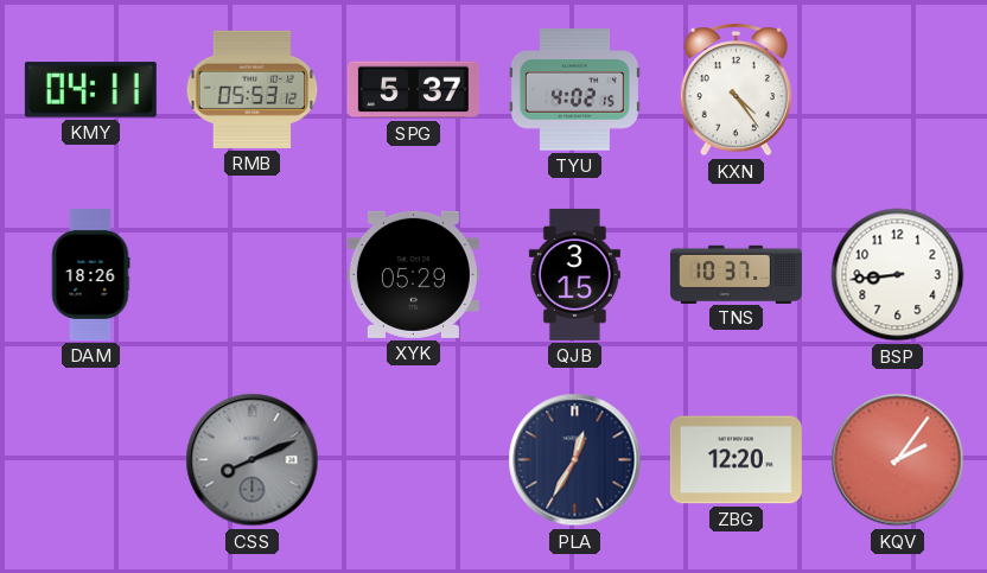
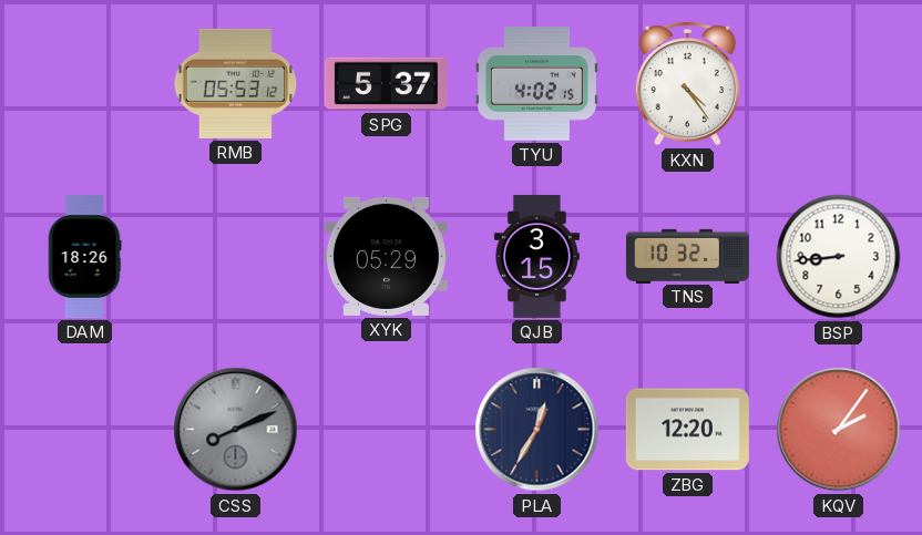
KMY: 04:11 -> none (90, 90)
TNS: 10:37 -> 10:32 (687, 256)
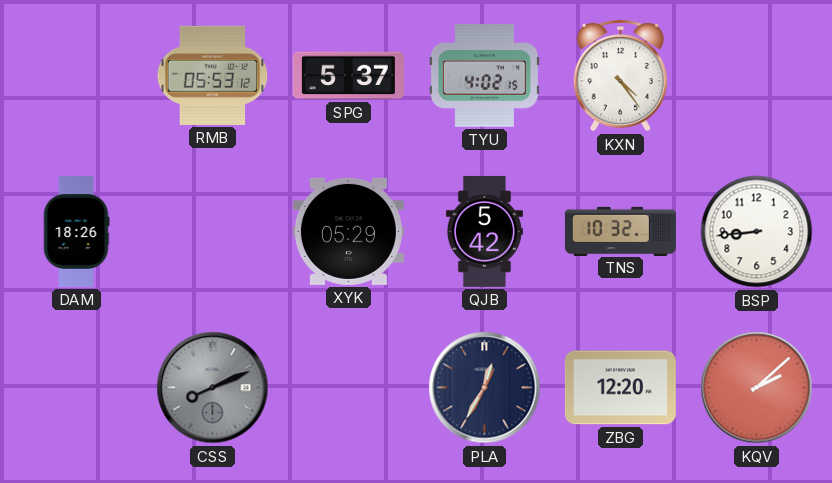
QJB: 3:15 -> 5:42 (484, 231)
KQV: 2:06 -> 2:08 (757, 388)
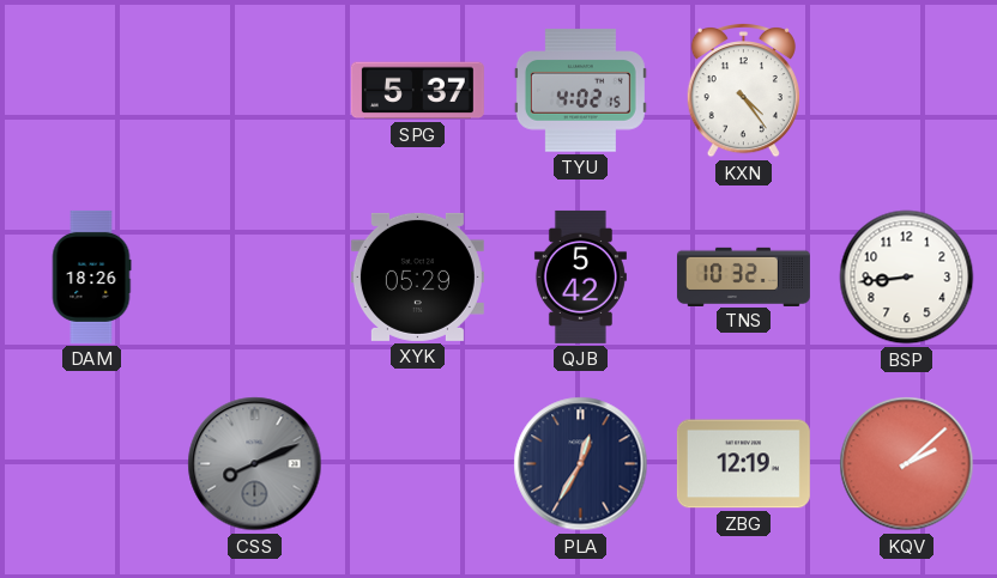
RMB: 05:53 -> none (213, 75)
ZBG: 12:20 -> 12:19 (743, 464)
